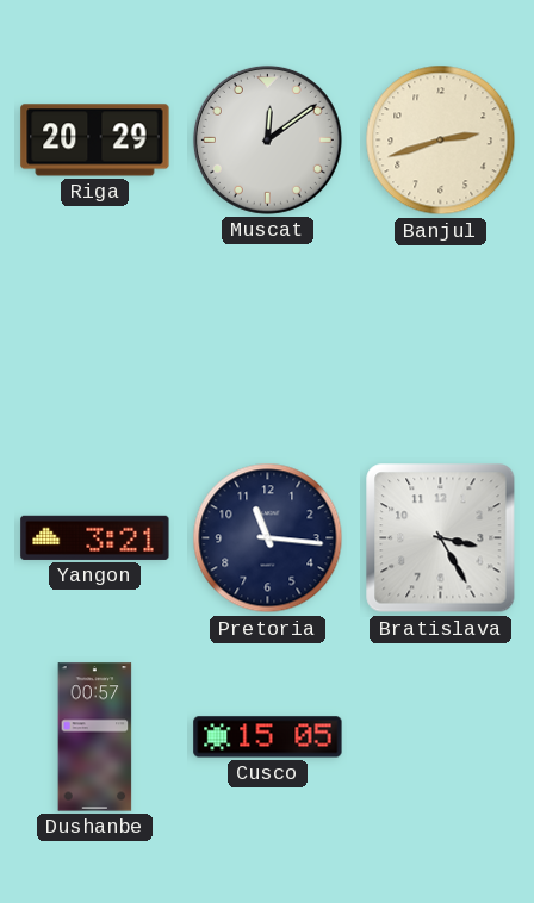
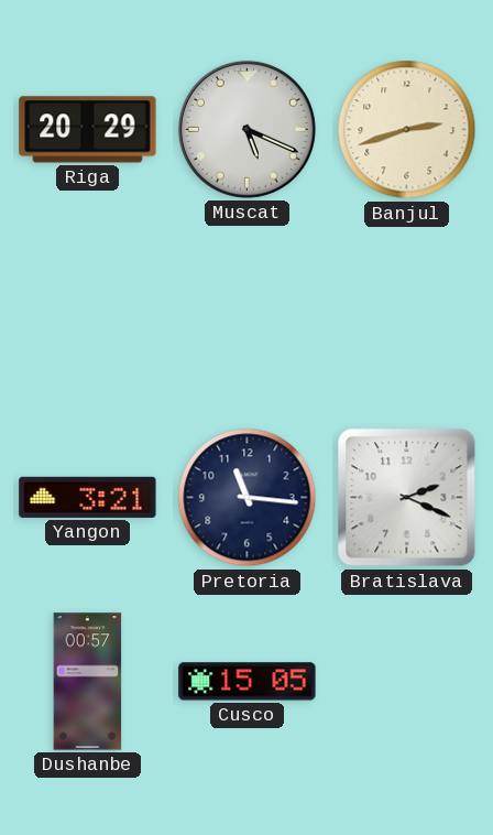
Muscat: 12:09 -> 5:19 (246, 129)
Bratislava: 3:25 -> 2:19 (407, 498)
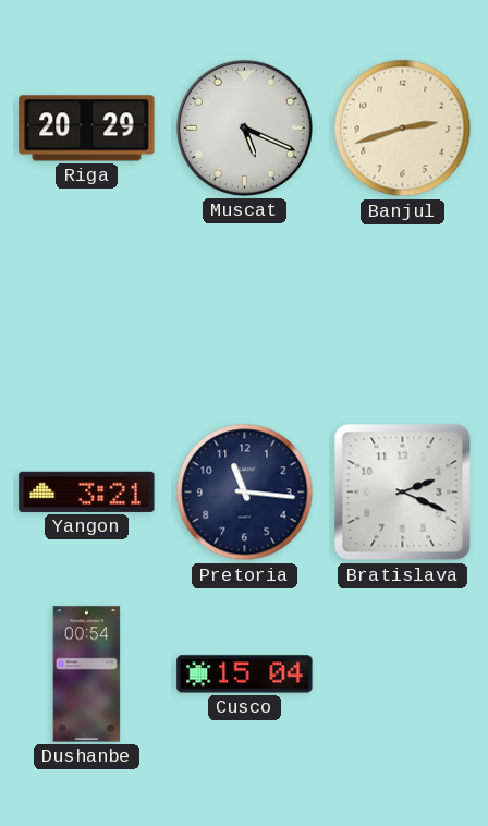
Dushanbe: 00:57 -> 00:54 (87, 675)
Cusco: 15:05 -> 15:04 (245, 675)
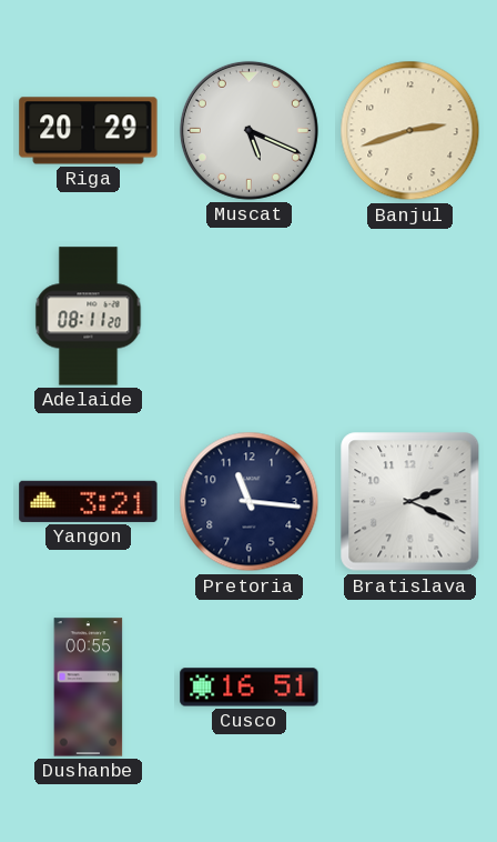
Adelaide: none -> 08:11 (89, 317)
Dushanbe: 00:54 -> 00:55 (89, 688)
Cusco: 15:04 -> 16:51 (250, 688)
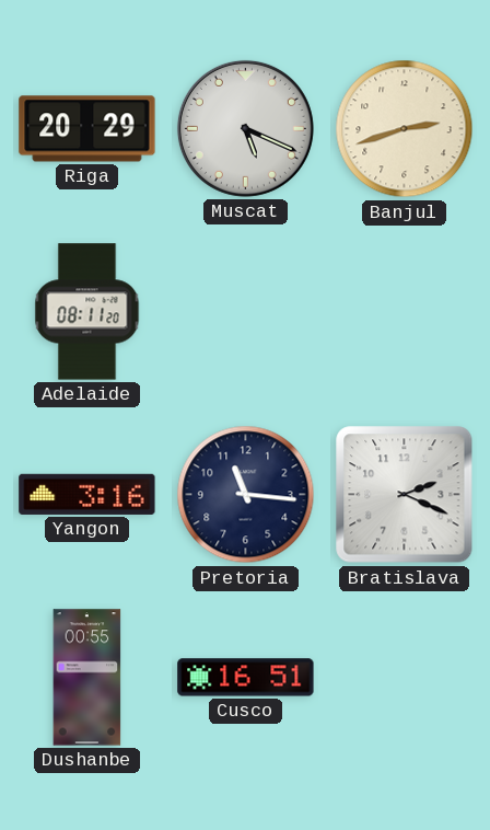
Yangon: 3:21 -> 3:16 (87, 494)
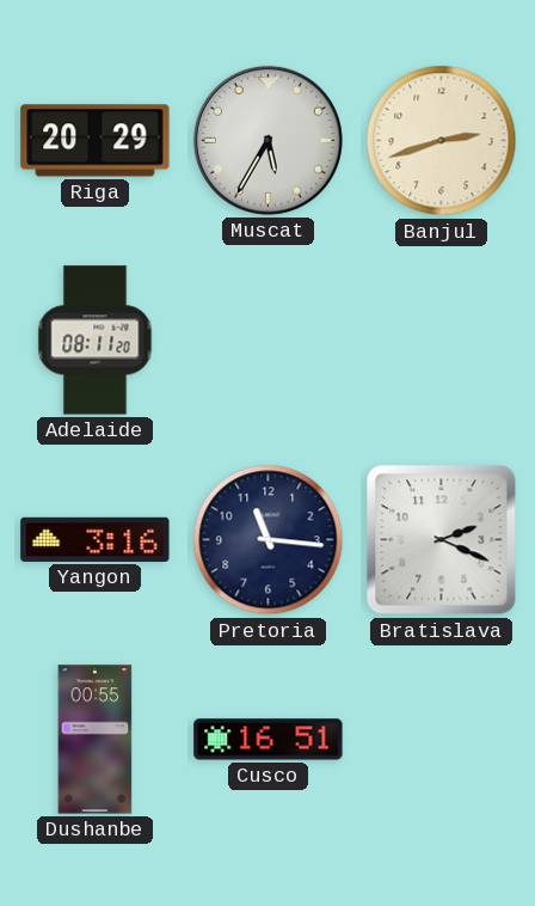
Muscat: 5:19 -> 5:35 (267, 140)
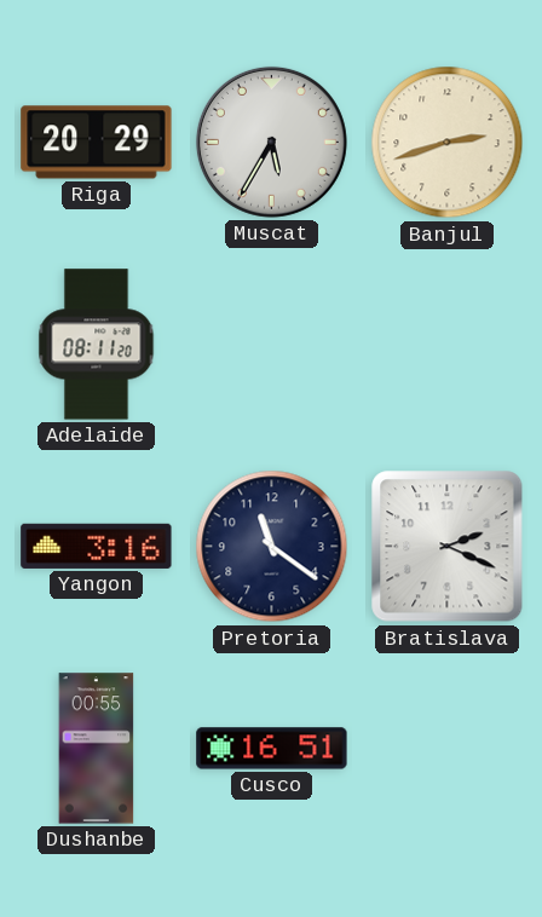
Pretoria: 11:16 -> 11:21 (272, 547)
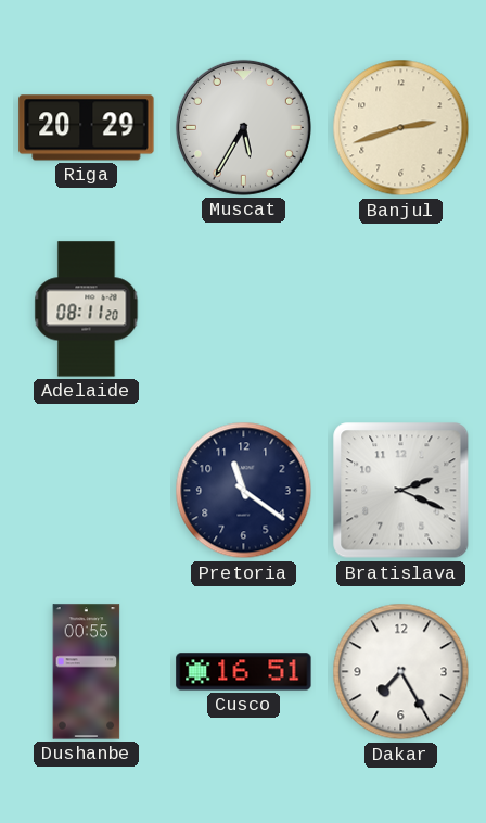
Yangon: 3:16 -> none (97, 546)
Dakar: none -> 7:25 (401, 672)
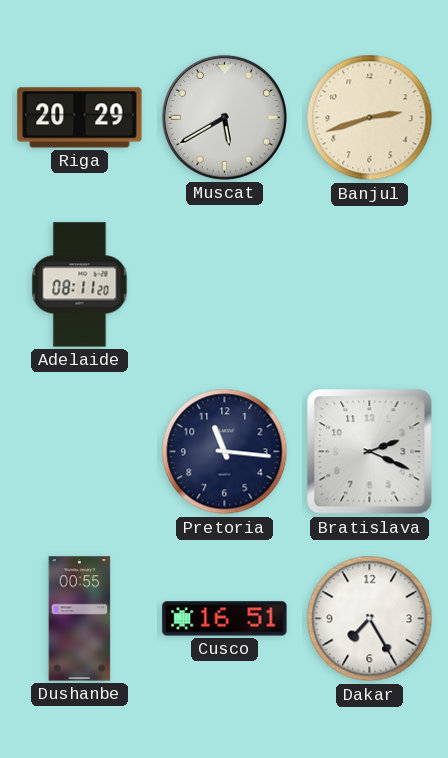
Muscat: 5:35 -> 5:40 (224, 117)
Pretoria: 11:21 -> 11:16 (225, 452)
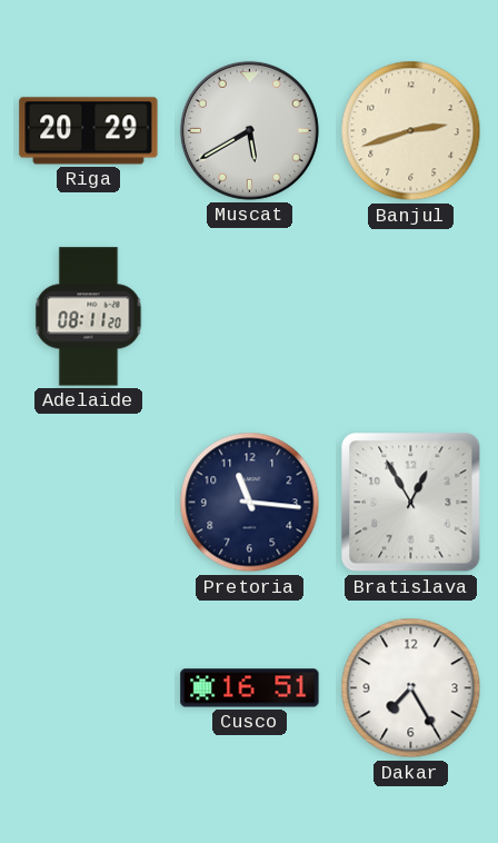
Bratislava: 2:19 -> 12:55 (411, 503)
Dushanbe: 00:55 -> none (80, 619)
